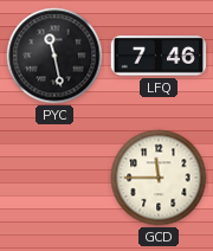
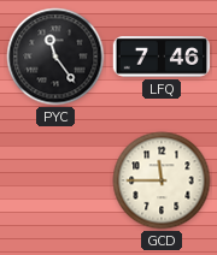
PYC: 11:28 -> 11:24 (55, 57)
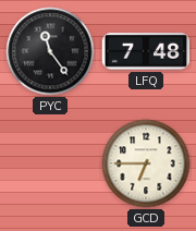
LFQ: 7:46 -> 7:48 (145, 52)
GCD: 11:45 -> 6:45 (146, 163)
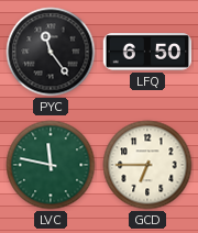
LFQ: 7:48 -> 6:50 (146, 53)
LVC: none -> 11:47 (51, 165)
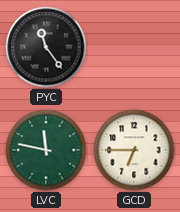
LFQ: 6:50 -> none (146, 53)
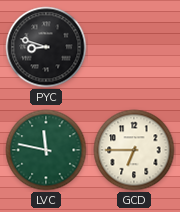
PYC: 11:24 -> 8:48 (46, 47)
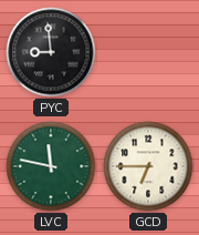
PYC: 8:48 -> 8:59 (51, 52)
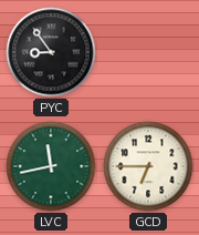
PYC: 8:59 -> 8:54 (51, 52)
LVC: 11:47 -> 11:43 (51, 166)
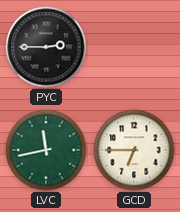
PYC: 8:54 -> 2:45 (46, 47)
